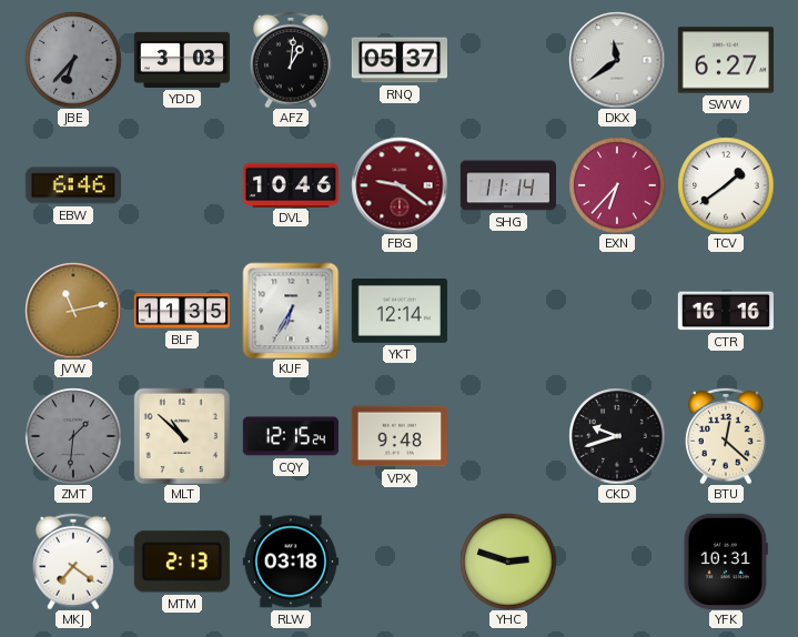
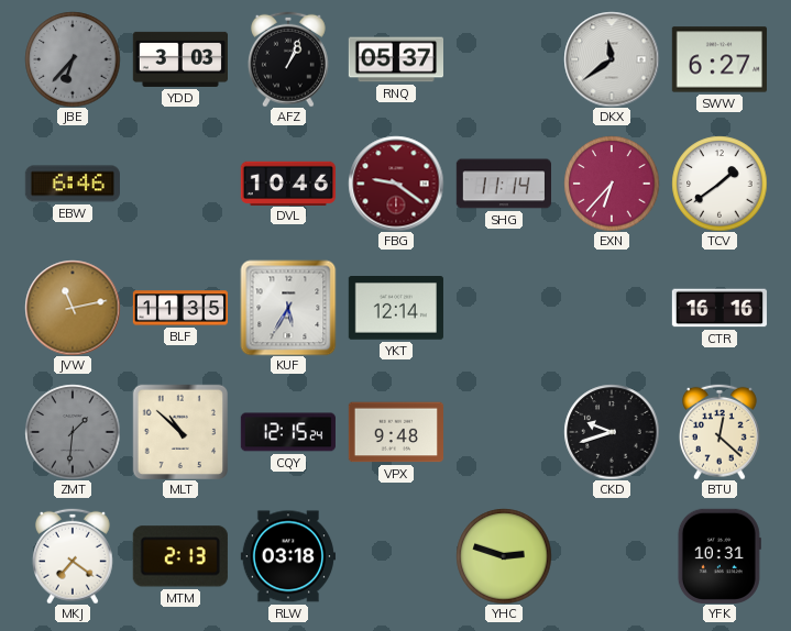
AFZ: 1:01 -> 1:04 (288, 59)
KUF: 6:35 -> 5:35 (288, 308)
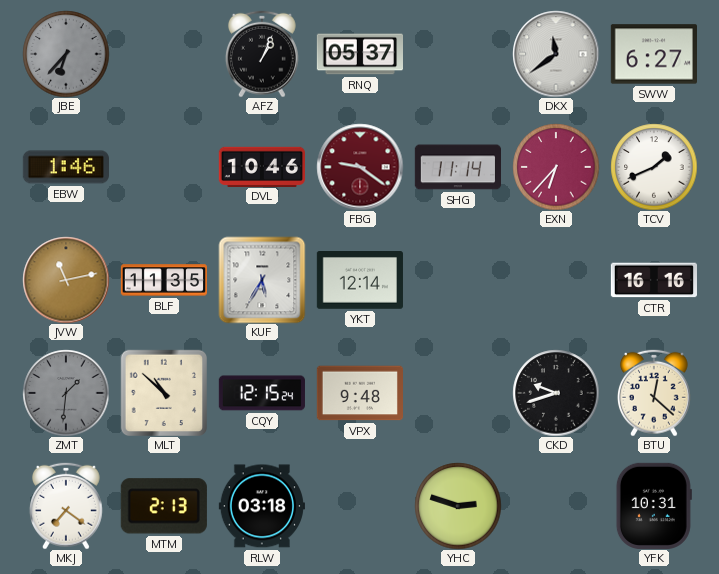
YDD: 3:03 -> none (179, 59)
EBW: 6:46 -> 1:46 (66, 167)
TCV: 1:39 -> 1:41 (654, 167)
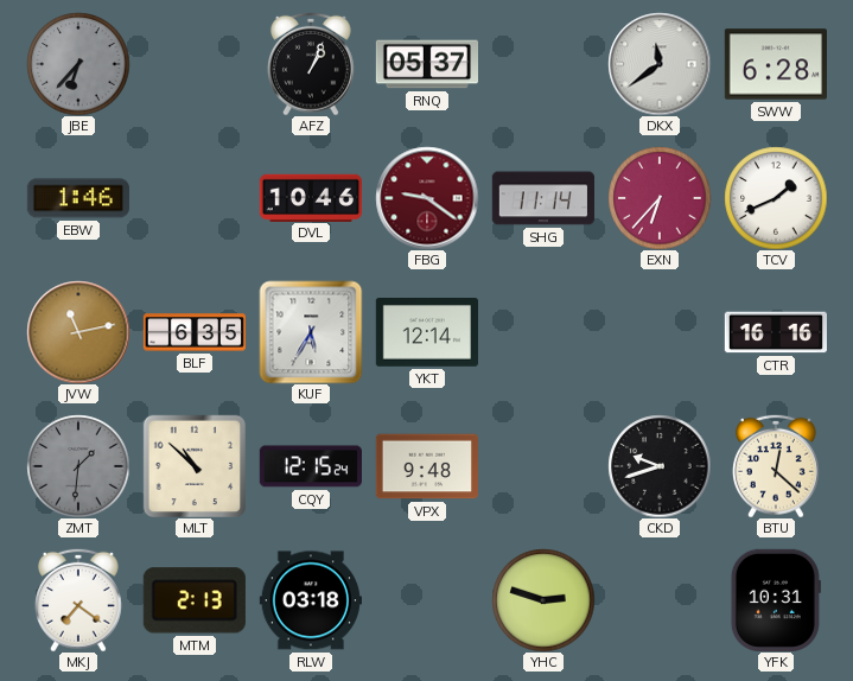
SWW: 6:27 -> 6:28 (775, 64)
BLF: 11:35 -> 6:35 (193, 332)
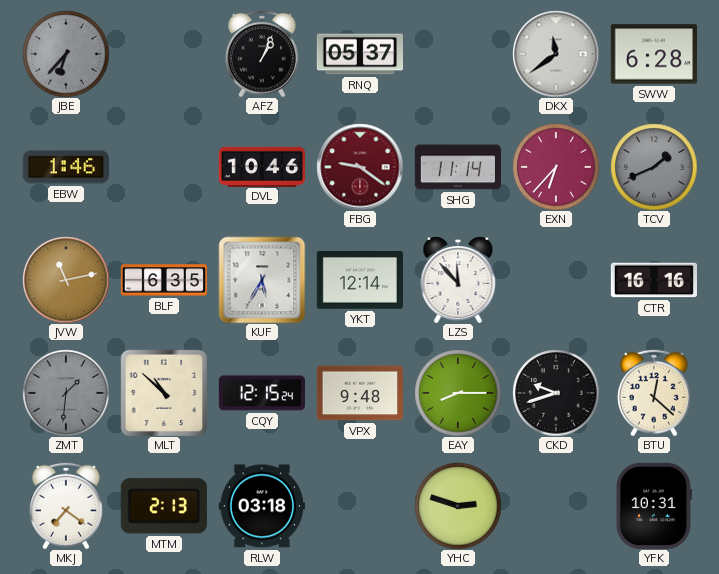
TCV dial: white -> grey (654, 167)
LZS: none -> 11:53 (458, 280)
EAY: none -> 8:15 (458, 393)
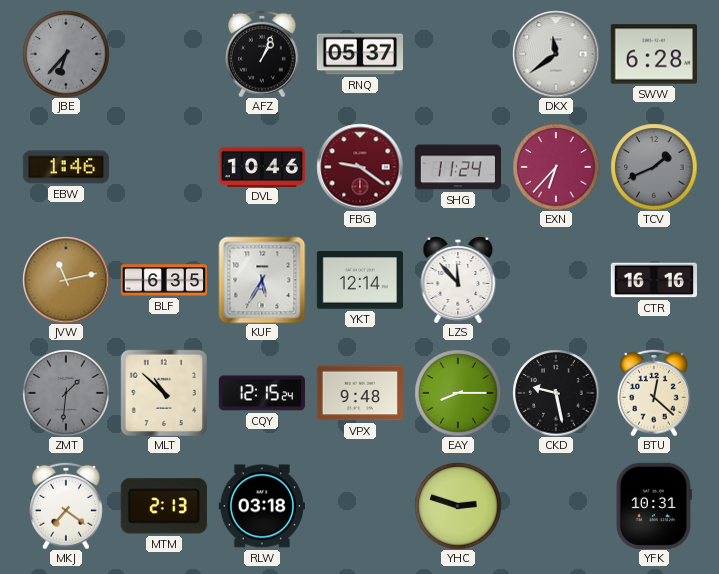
SHG: 11:14 -> 11:24 (457, 167)
CKD: 9:42 -> 9:28 (556, 393)
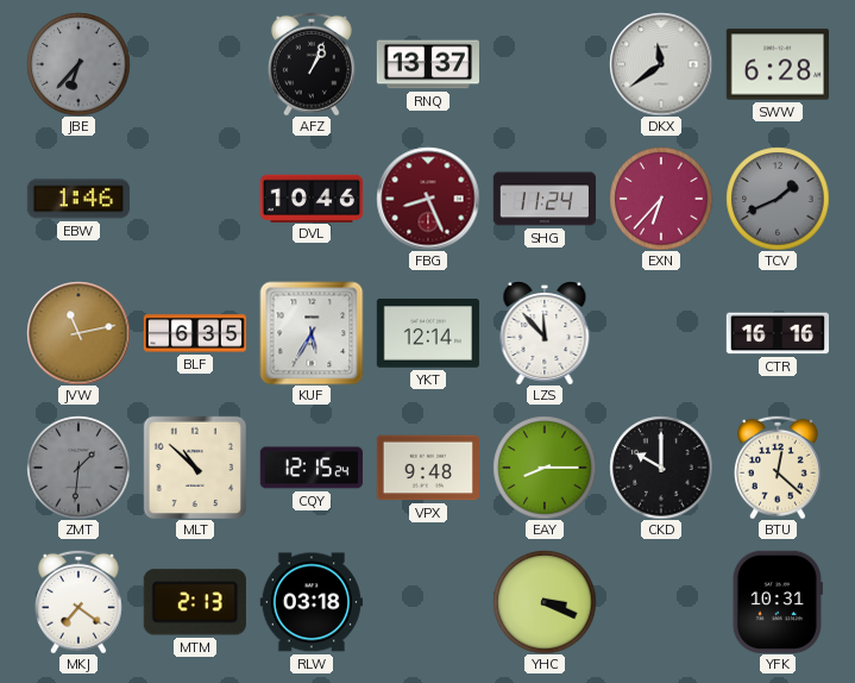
RNQ: 05:37 -> 13:37 (427, 64)
FBG: 9:21 -> 8:26 (428, 199)
CKD: 9:28 -> 10:00 (661, 468)
YHC: 2:48 -> 3:19 (545, 602)
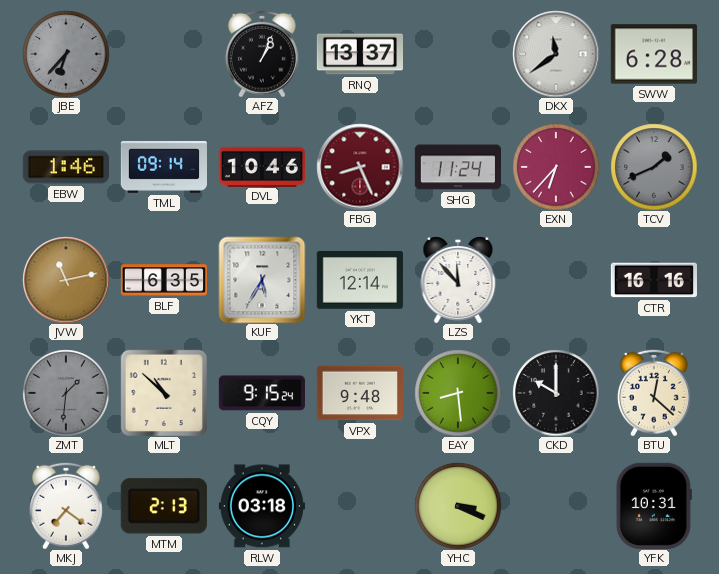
TML: none -> 09:14 (163, 167)
CQY: 12:15 -> 9:15 (261, 393)
EAY: 8:15 -> 8:29 (458, 393)
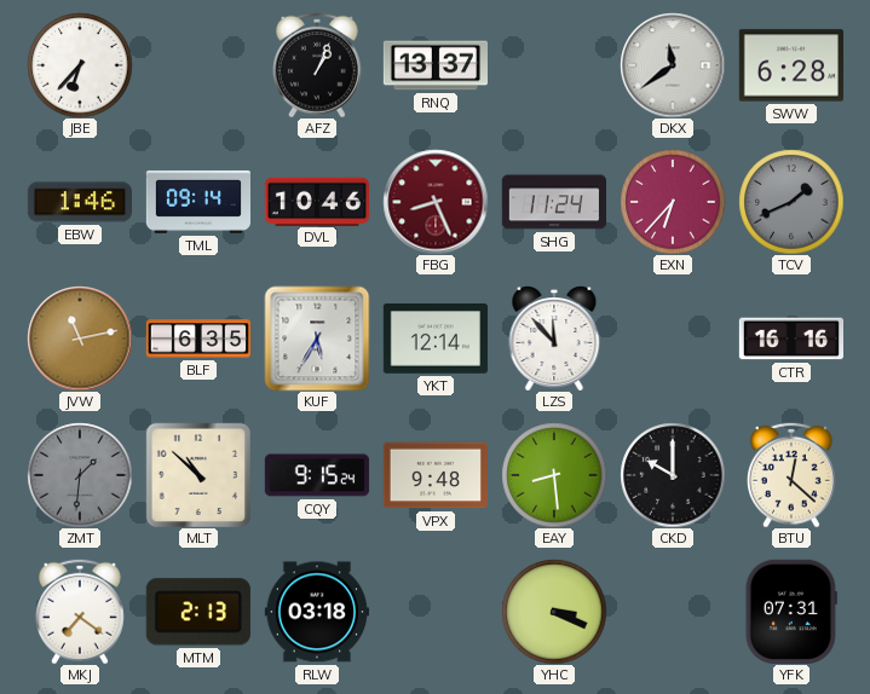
JBE dial: grey -> white (80, 65)
YFK: 10:31 -> 07:31 (791, 612)
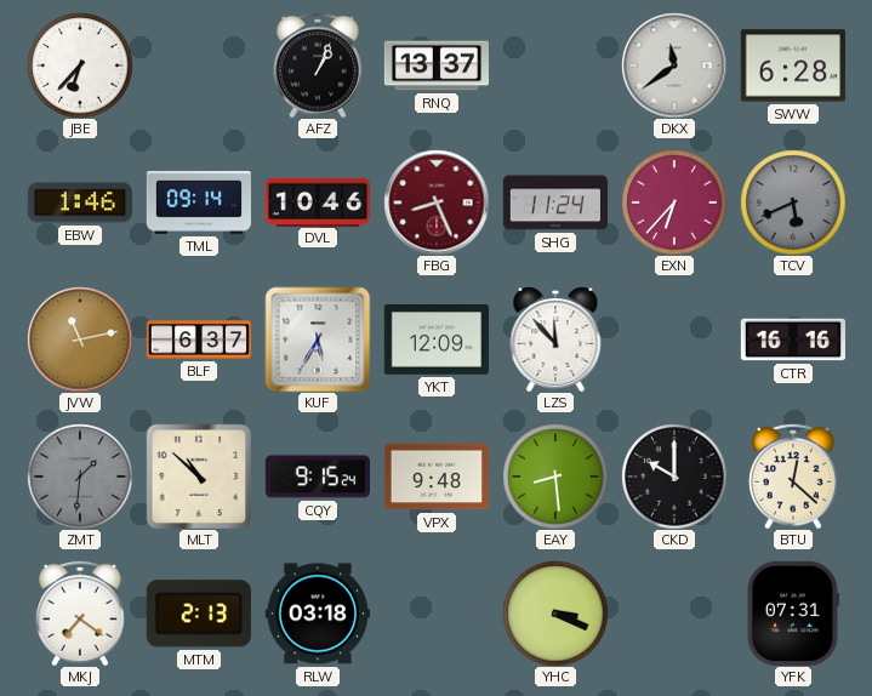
TCV: 1:41 -> 5:41 (793, 202)
BLF: 6:35 -> 6:37 (198, 340)
YKT: 12:14 -> 12:09 (435, 341)
